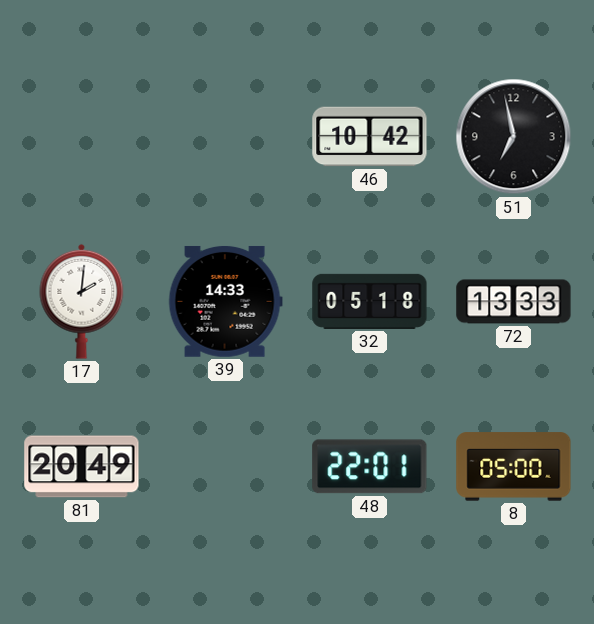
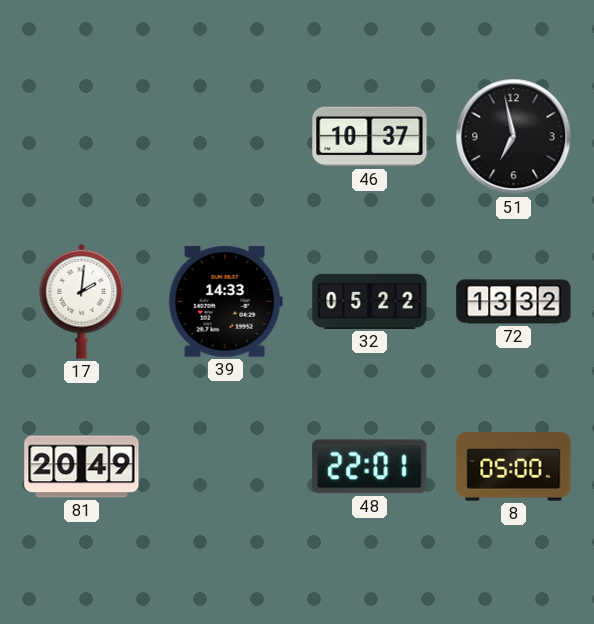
46: 10:42 -> 10:37 (370, 137)
32: 05:18 -> 05:22 (370, 301)
72: 13:33 -> 13:32 (514, 302)
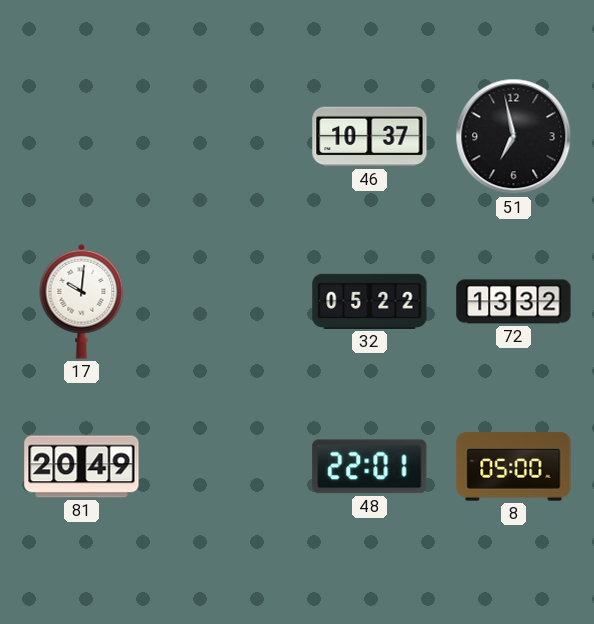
17: 2:01 -> 10:01 (82, 301)
39: 14:33 -> none (225, 301)
